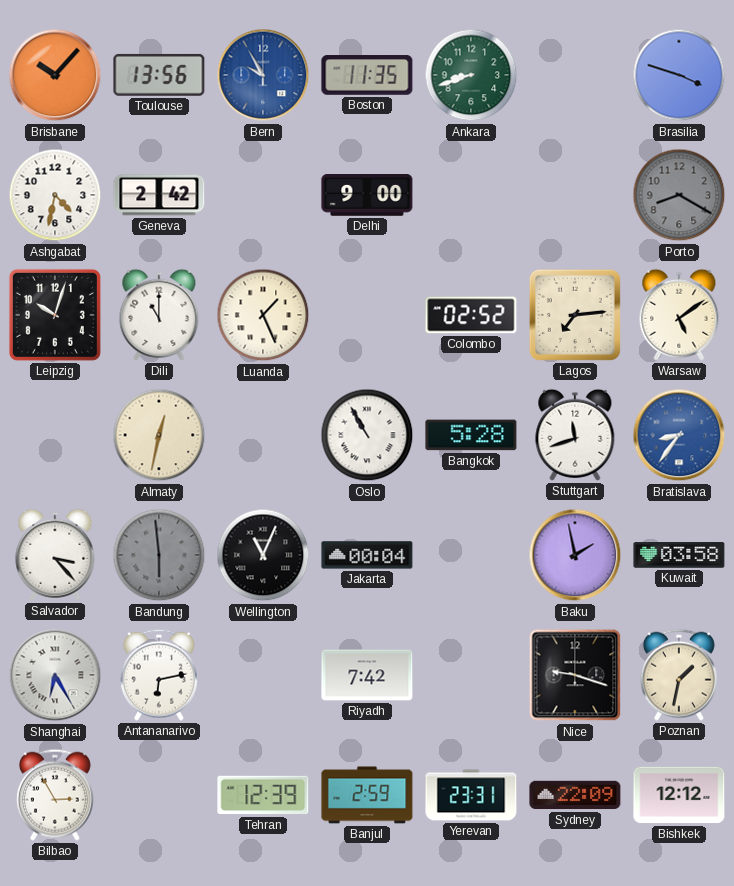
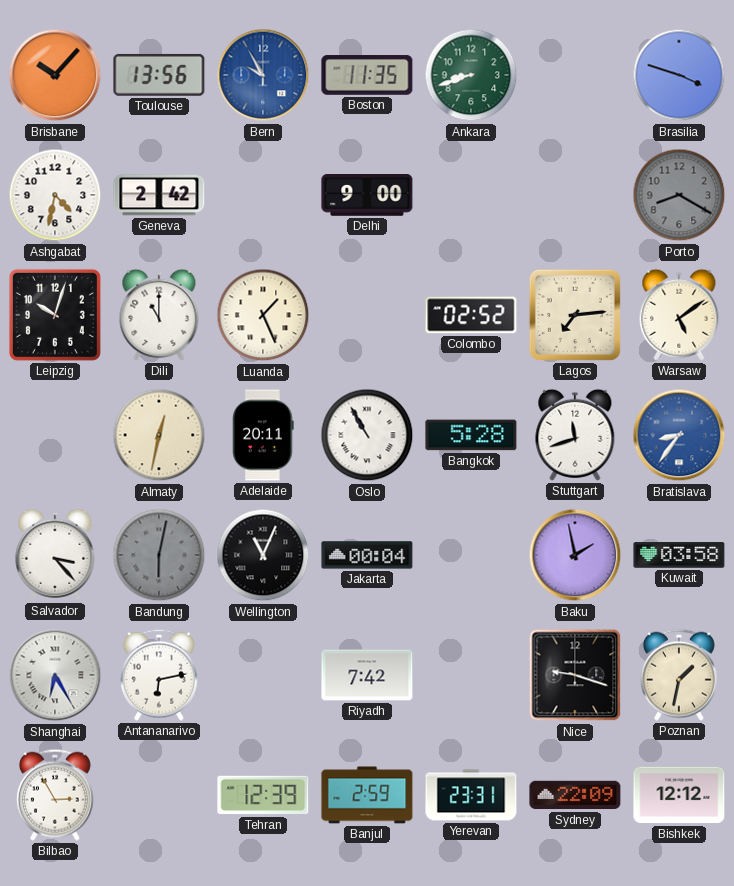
Adelaide: none -> 20:11 (263, 435)
Bandung: 5:59 -> 6:02 (159, 555)
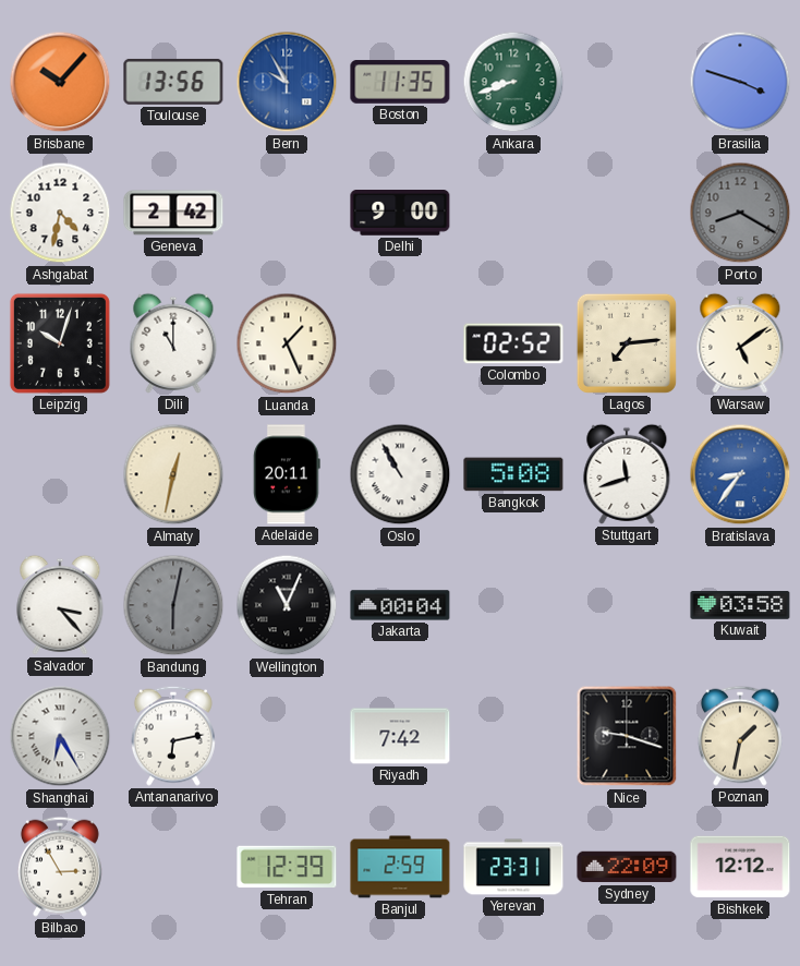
Bangkok: 5:28 -> 5:08 (513, 474)
Baku: 1:58 -> none (575, 555)
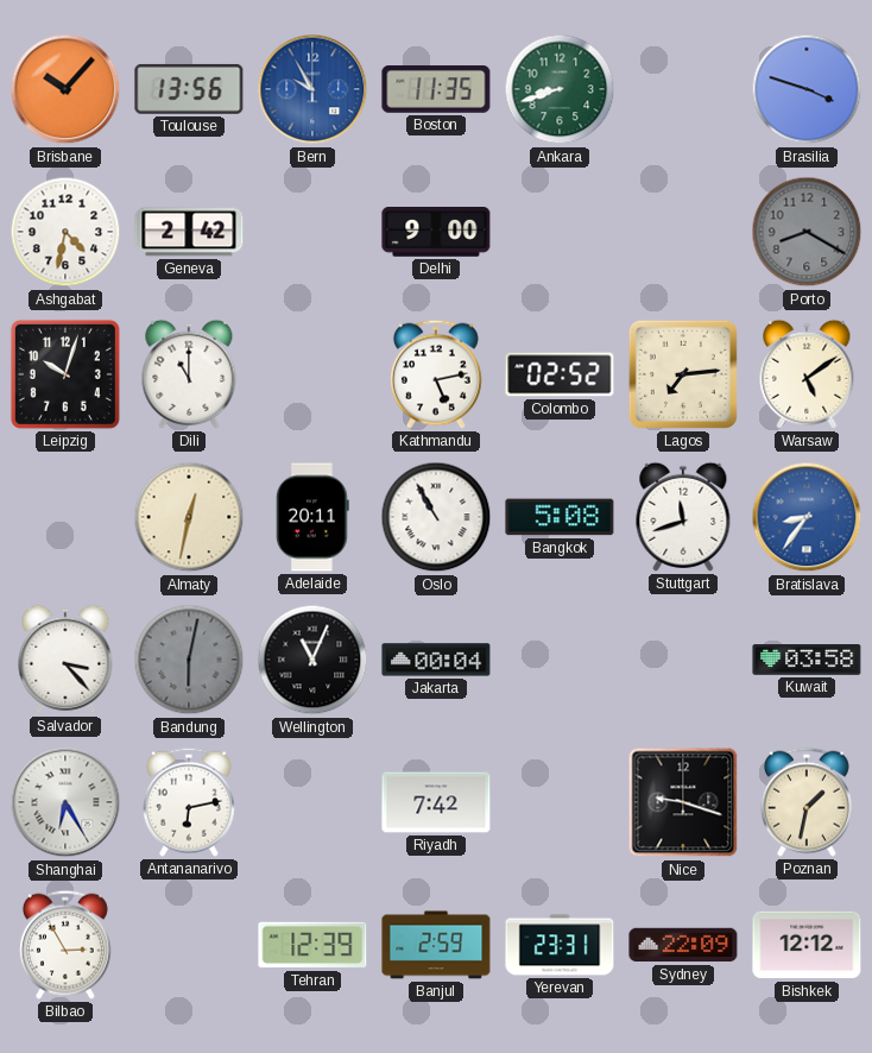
Luanda: 1:26 -> none (287, 343)
Kathmandu: none -> 5:13 (436, 374)
